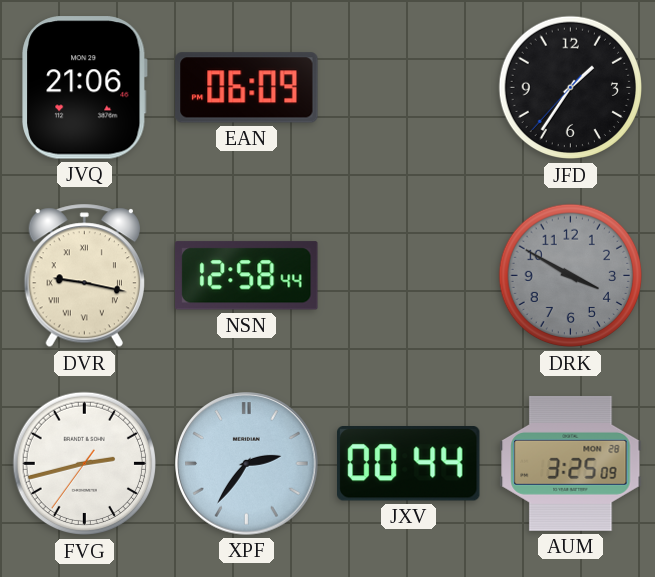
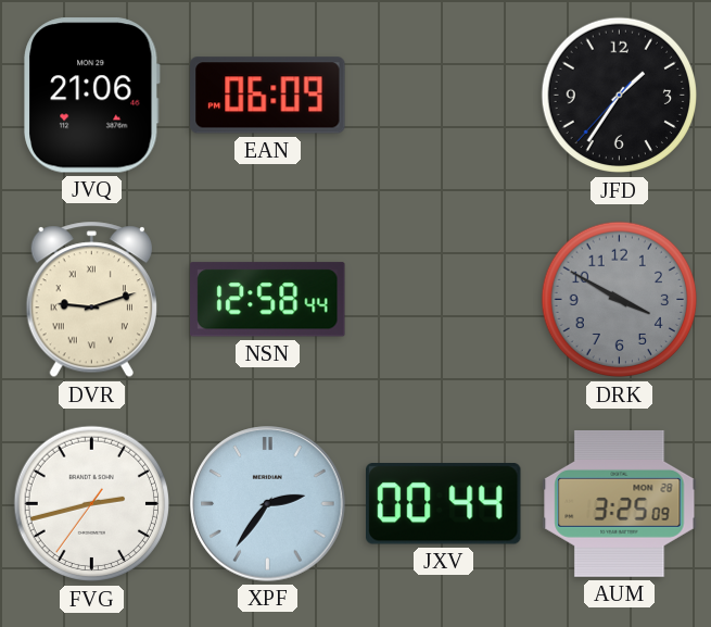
DVR: 9:17 -> 9:12 (91, 300)
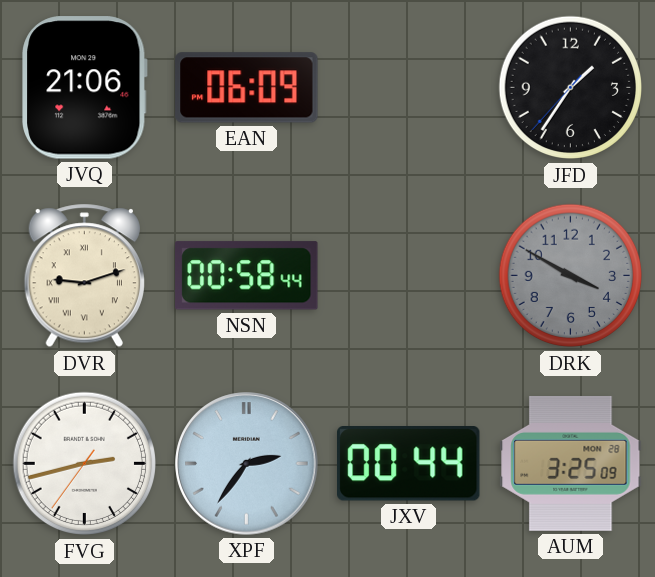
NSN: 12:58 -> 00:58 (247, 276)
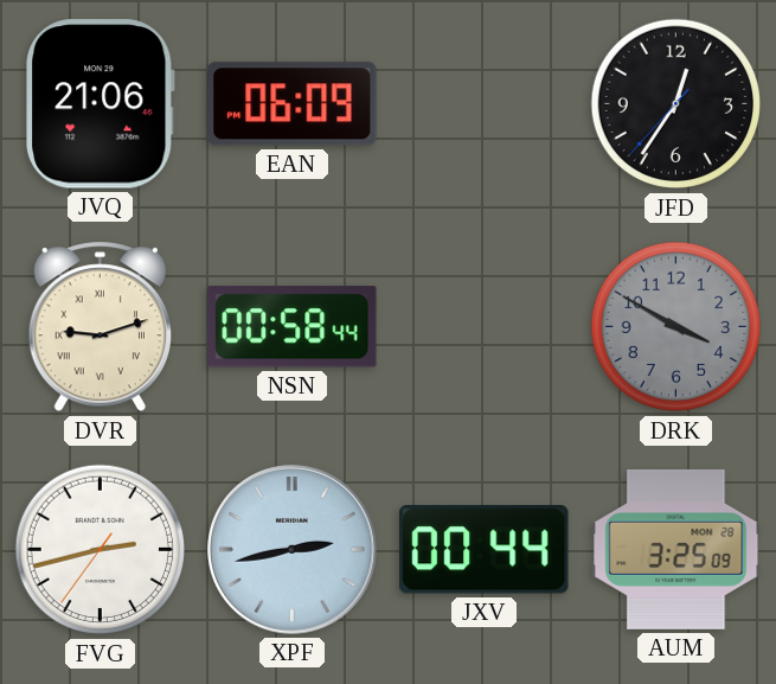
JFD: 1:35 -> 12:35 (676, 104)
XPF: 2:36 -> 2:43 (293, 550)
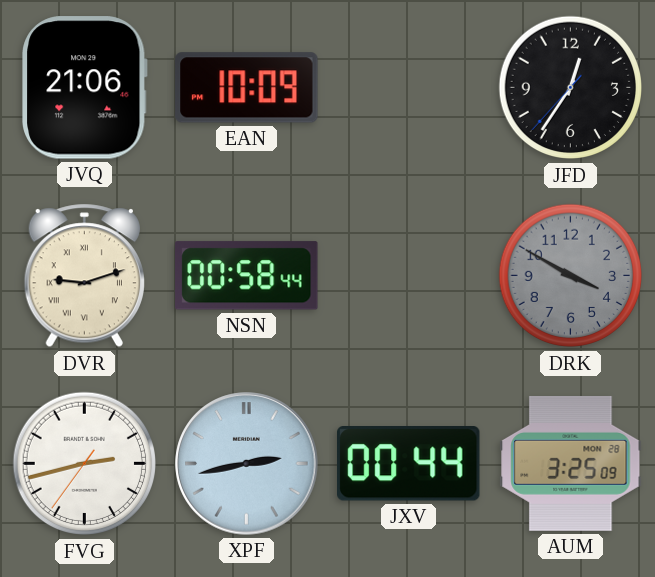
EAN: 06:09 -> 10:09 (247, 88)
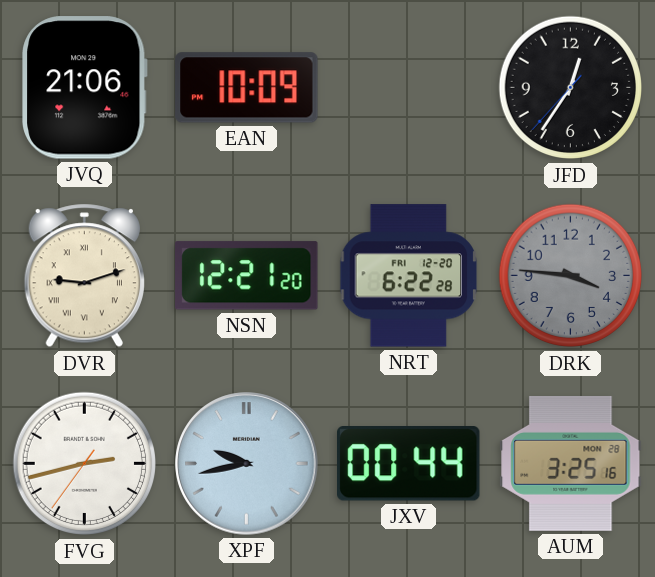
NSN: 00:58 -> 12:21 (247, 276)
NRT: none -> 6:22 (409, 276)
DRK: 3:50 -> 3:46 (571, 276)
XPF: 2:43 -> 9:43 (247, 464)
AUM: 3:25:09 -> 3:25:16 (571, 463)
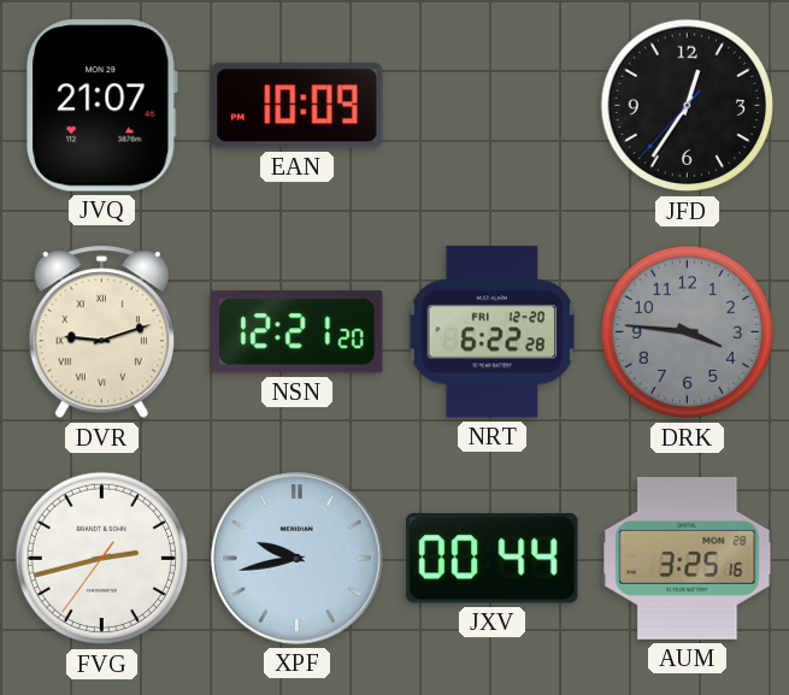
JVQ: 21:06 -> 21:07 (102, 106)
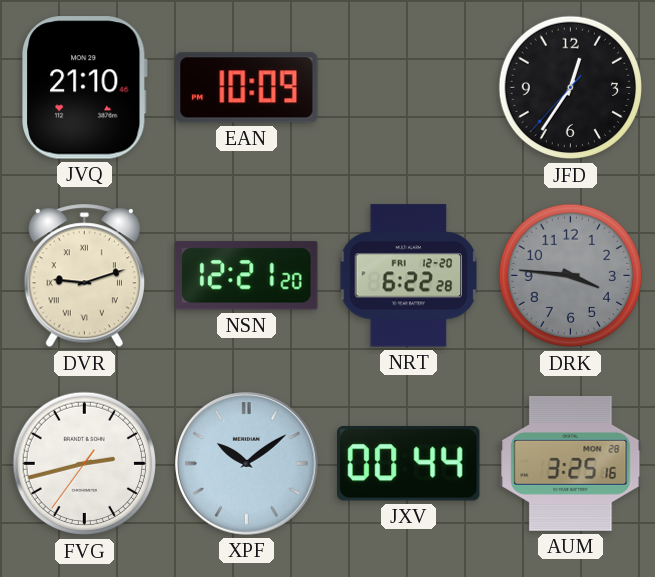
JVQ: 21:07 -> 21:10 (85, 88)
XPF: 9:43 -> 10:09 (247, 464)
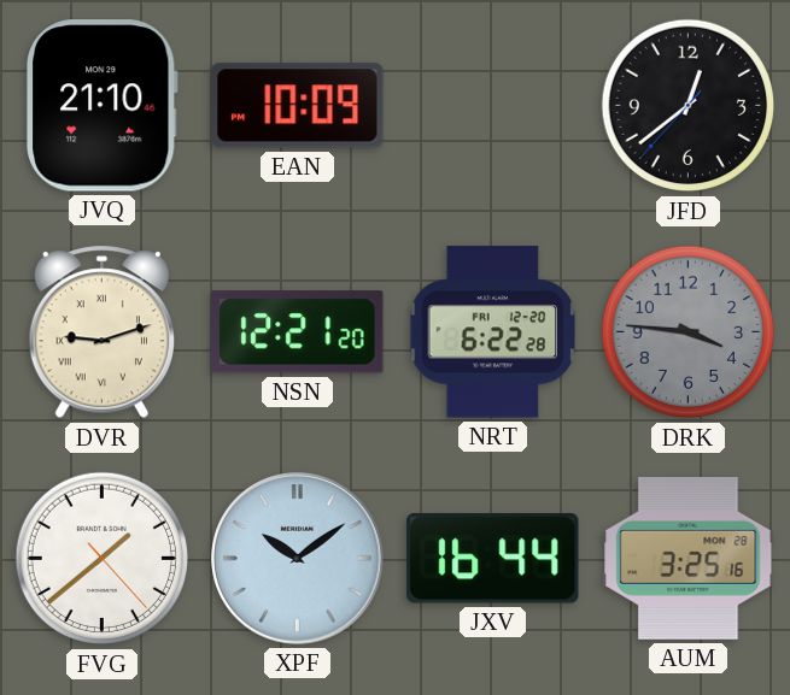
JFD: 12:35 -> 12:38 (689, 106)
FVG: 2:42 -> 1:38 (103, 559)
JXV: 00:44 -> 16:44 (493, 559)
